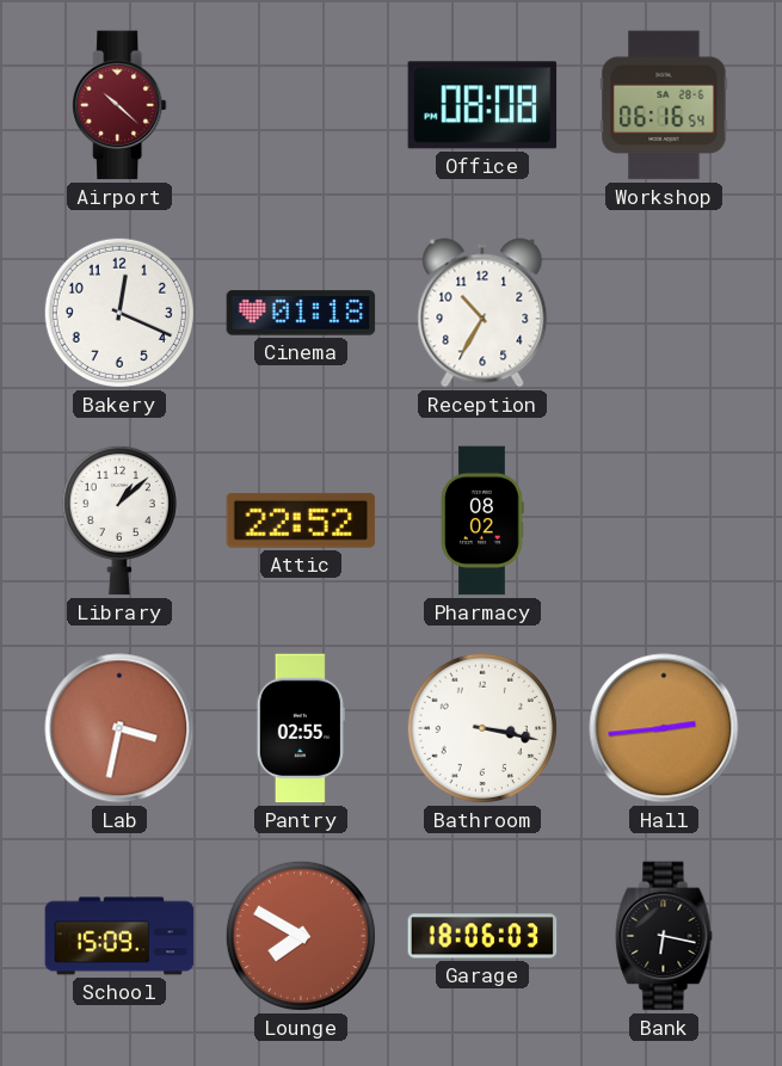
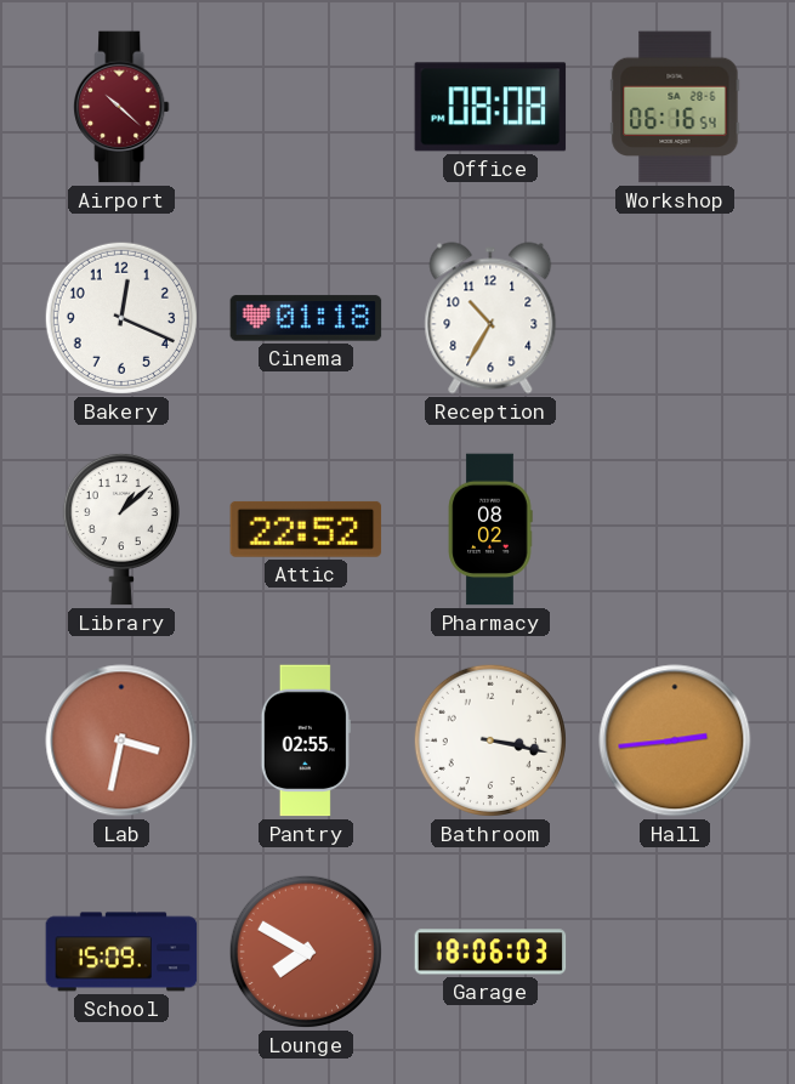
Bank: 6:17 -> none (664, 936)
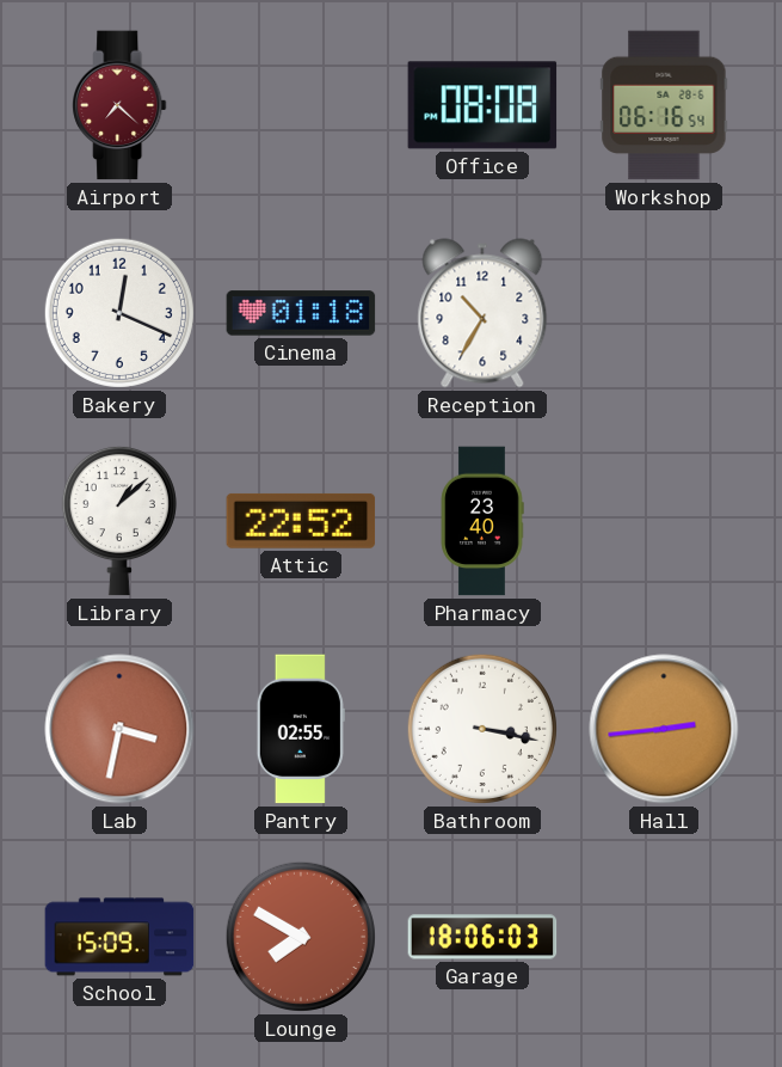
Airport: 10:22 -> 7:22 (119, 105)
Pharmacy: 08:02 -> 23:40 (482, 521)
